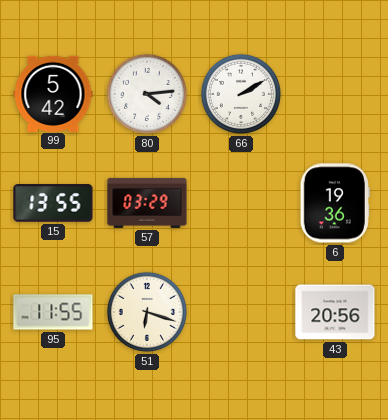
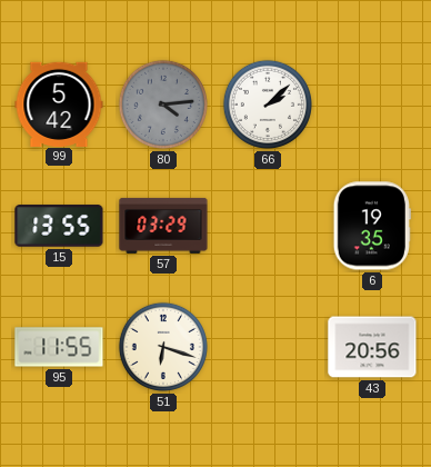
80 dial: white -> grey (163, 105)
66: 2:10 -> 2:08 (268, 105)
6: 19:36 -> 19:35 (372, 226)
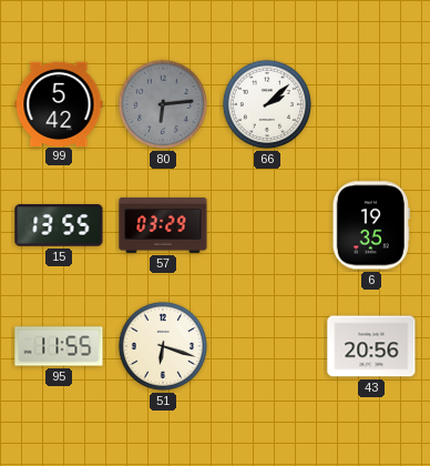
80: 4:14 -> 6:14 (163, 104)
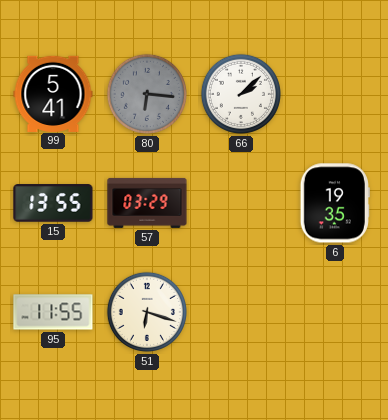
99: 5:42 -> 5:41 (53, 93)
80: 6:14 -> 6:16 (147, 94)
43: 20:56 -> none (371, 346)
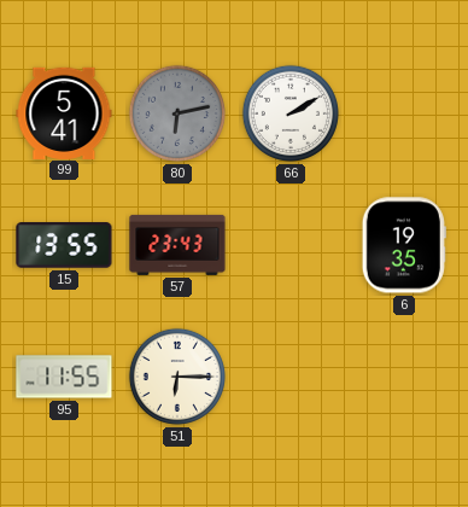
80: 6:16 -> 6:13 (177, 113)
66: 2:08 -> 2:10 (291, 113)
57: 03:29 -> 23:43 (177, 245)
51: 6:18 -> 6:15 (177, 377)
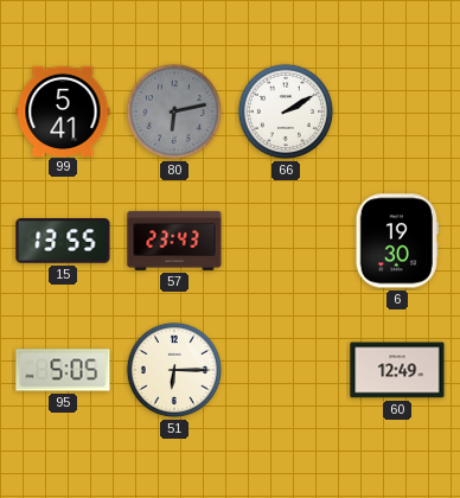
6: 19:35 -> 19:30 (397, 241)
95: 11:55 -> 5:05 (63, 370)
60: none -> 12:49 (397, 370)
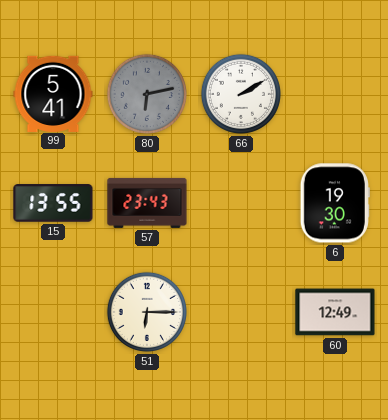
95: 5:05 -> none (63, 370)
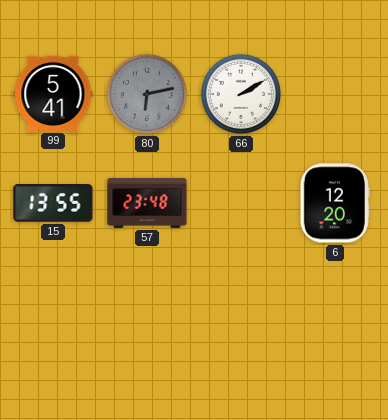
57: 23:43 -> 23:48 (147, 203)
6: 19:30 -> 12:20 (335, 203)
51: 6:15 -> none (147, 312)
60: 12:49 -> none (335, 312)
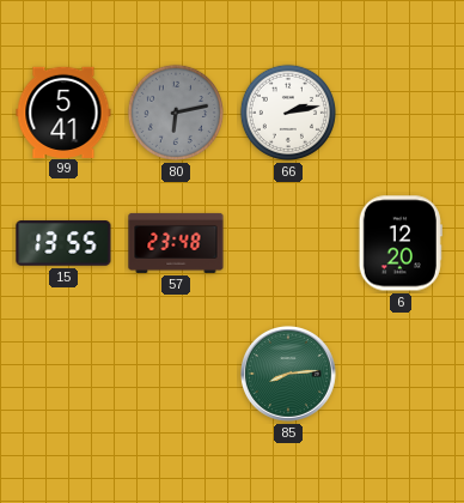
66: 2:10 -> 2:13 (288, 113)
85: none -> 8:14 (288, 374)
